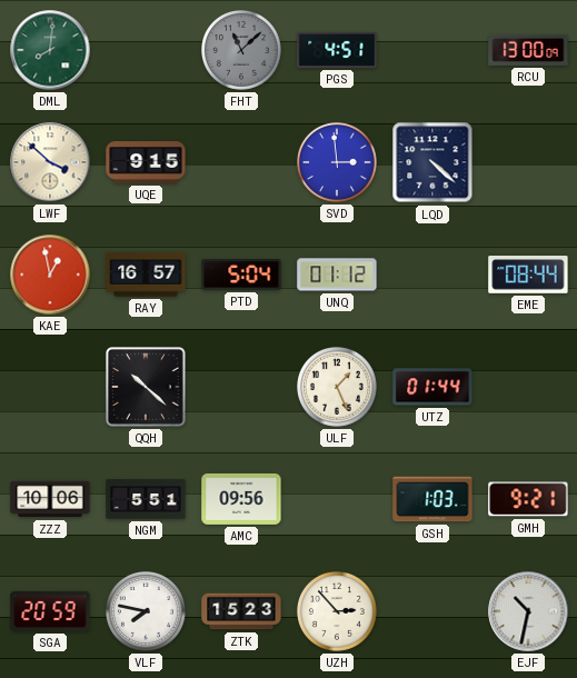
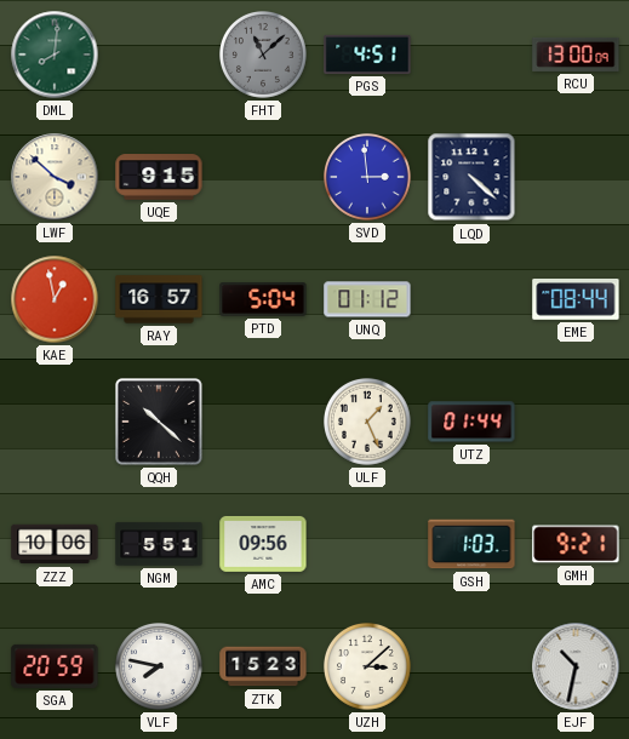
UZH: 2:53 -> 3:08 (368, 668)
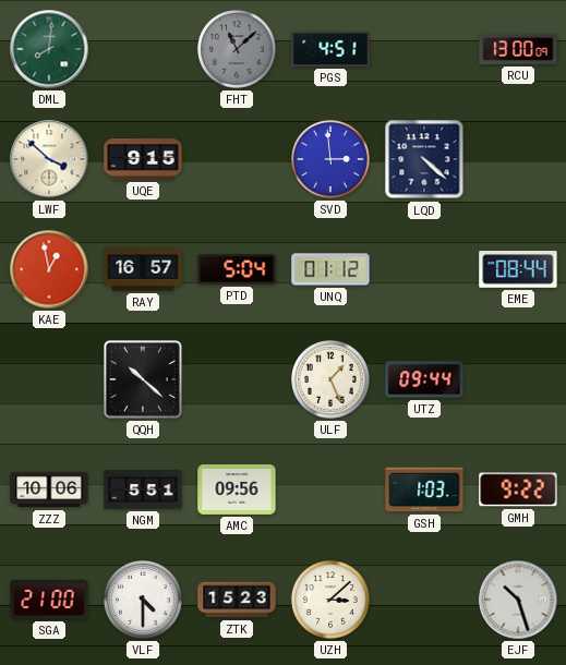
UTZ: 01:44 -> 09:44 (424, 379)
GMH: 9:21 -> 9:22 (518, 489)
SGA: 20:59 -> 21:00 (49, 600)
VLF: 7:47 -> 4:30 (144, 601)
EJF: 10:32 -> 10:27 (518, 600)
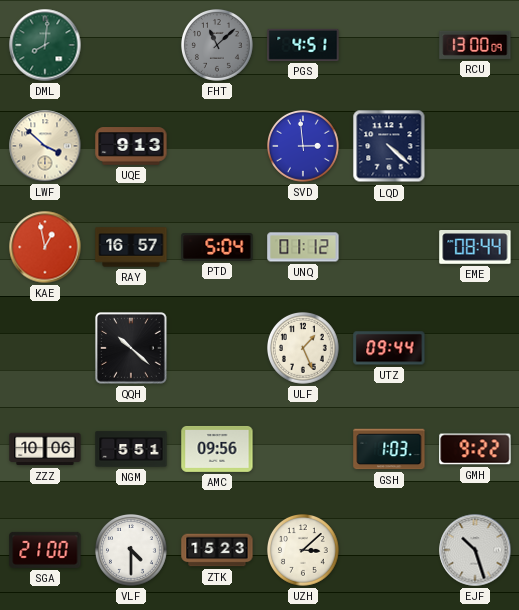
UQE: 9:15 -> 9:13 (131, 146)
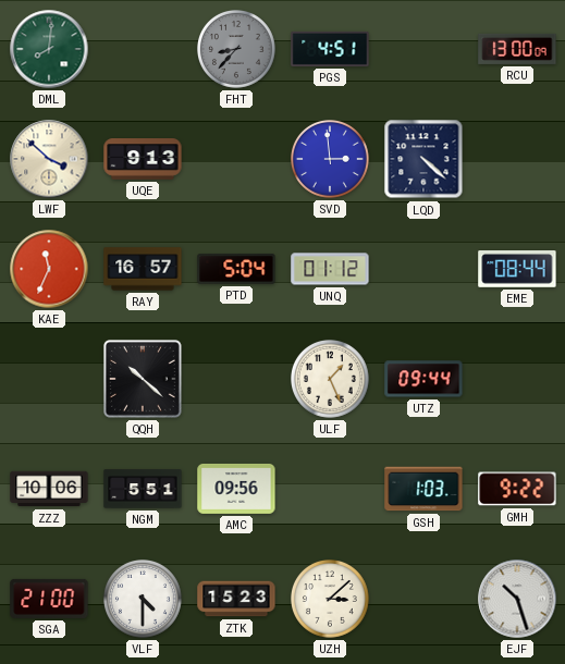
FHT: 11:08 -> 8:37 (237, 50)
KAE: 12:58 -> 11:34 (49, 269)
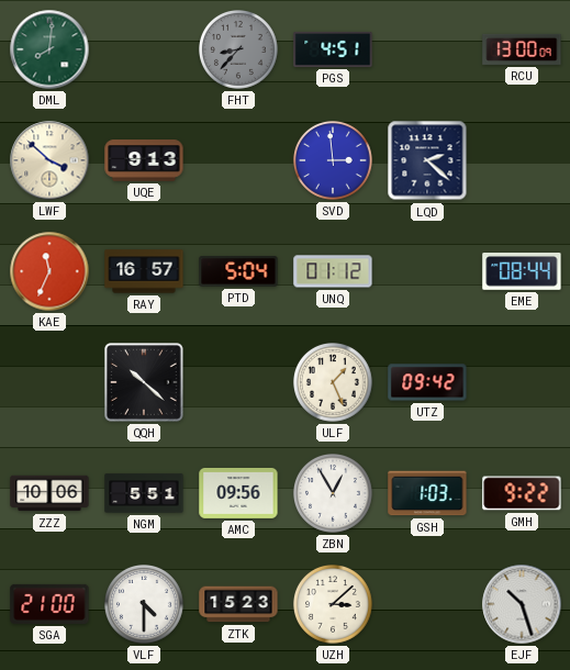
LQD: 4:22 -> 2:22 (427, 160)
UTZ: 09:44 -> 09:42 (427, 382)
ZBN: none -> 12:55 (334, 494)
